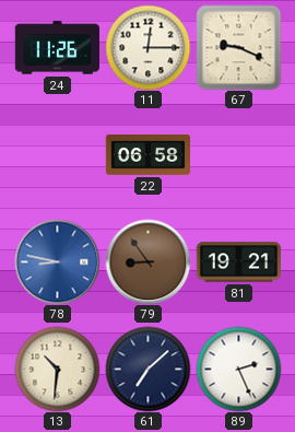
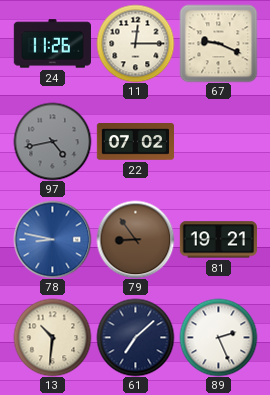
97: none -> 4:43 (52, 141)
22: 06:58 -> 07:02 (135, 142)
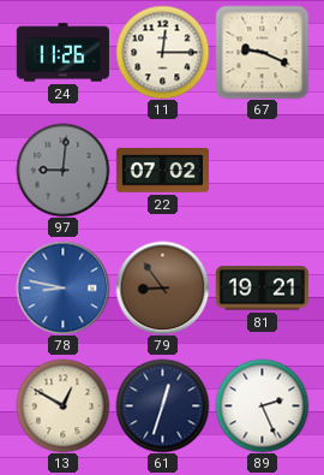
97: 4:43 -> 9:01 (62, 170)
13: 10:31 -> 12:50 (62, 405)
61: 7:08 -> 12:33 (162, 405)
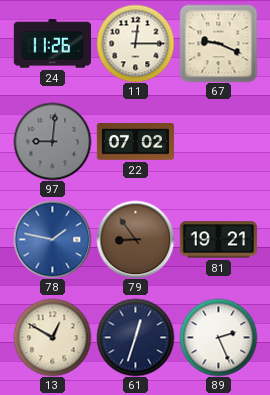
78: 8:47 -> 1:47 (52, 239)
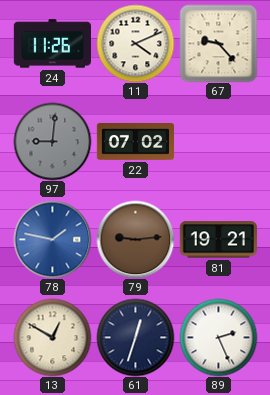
11: 12:15 -> 4:11 (135, 43)
67: 9:19 -> 9:23 (218, 43)
79: 8:54 -> 9:14 (135, 239)
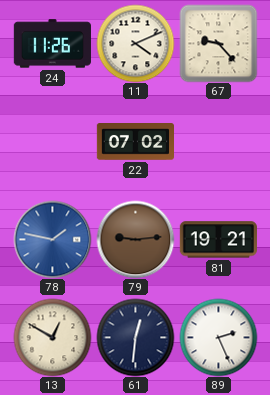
97: 9:01 -> none (52, 141)
61: 12:33 -> 12:31 (135, 337)
